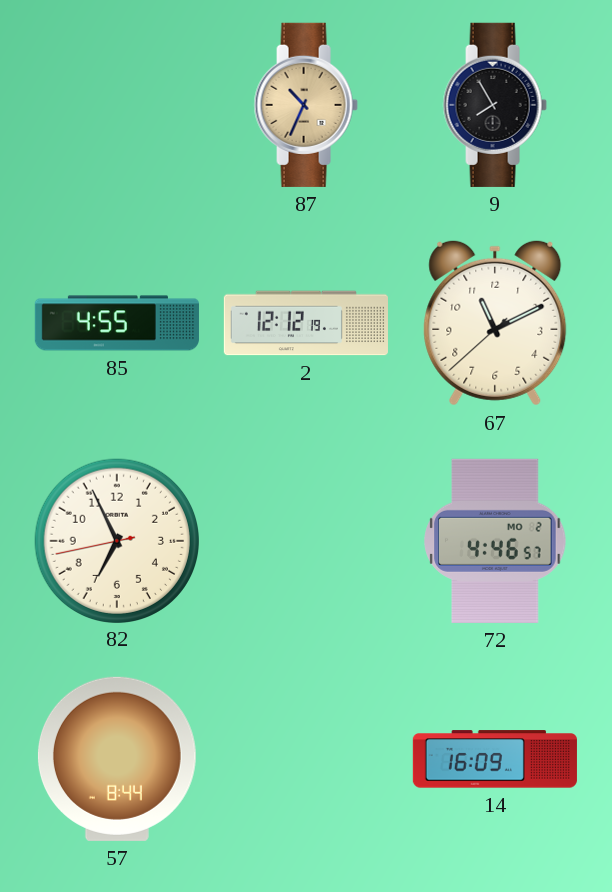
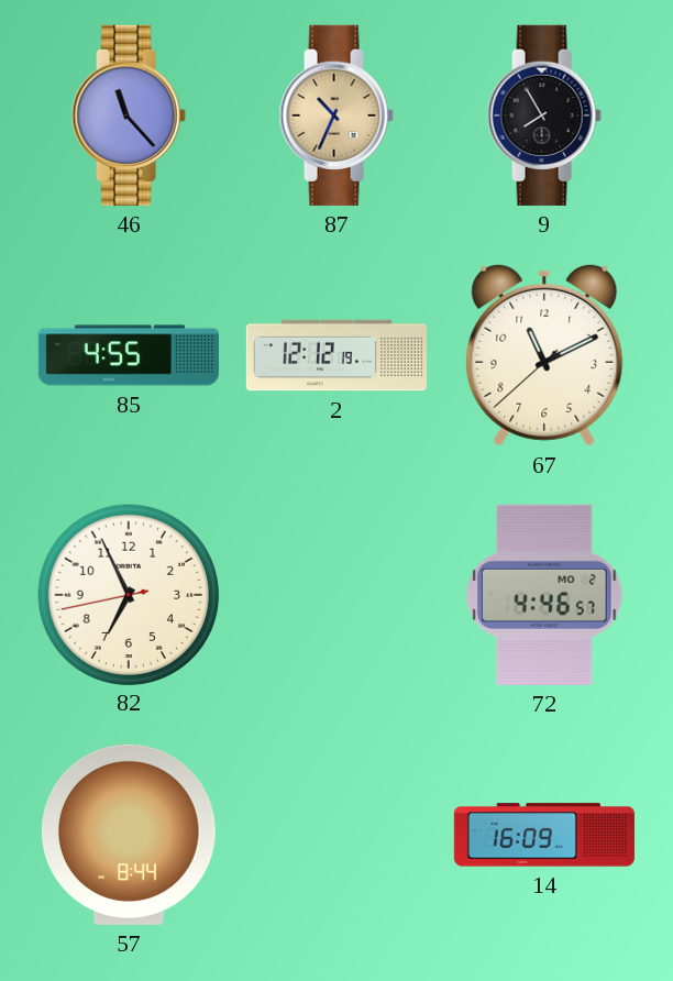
46: none -> 11:23 (129, 115)
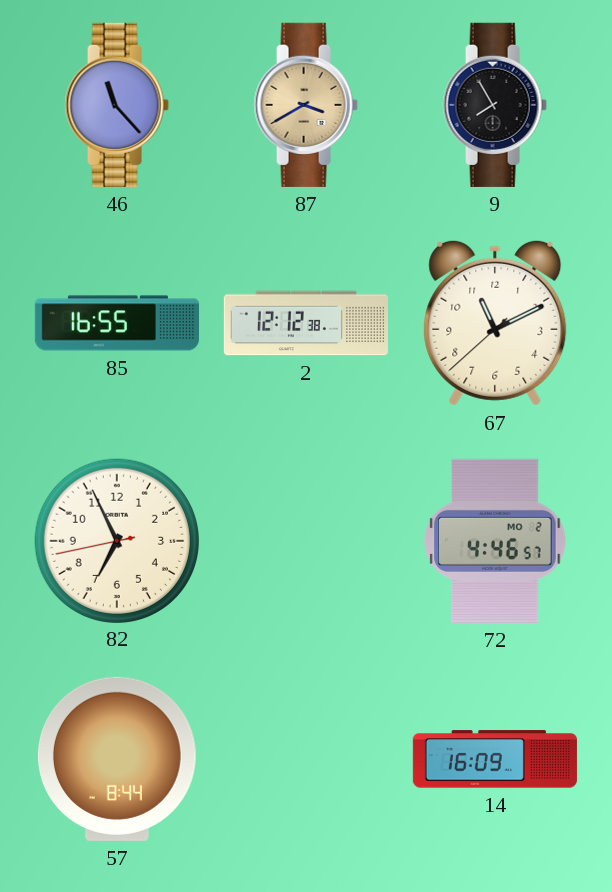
87: 10:34 -> 3:40 (306, 105)
85: 4:55 -> 16:55 (117, 323)
2: 12:12:19 -> 12:12:38 (306, 323)
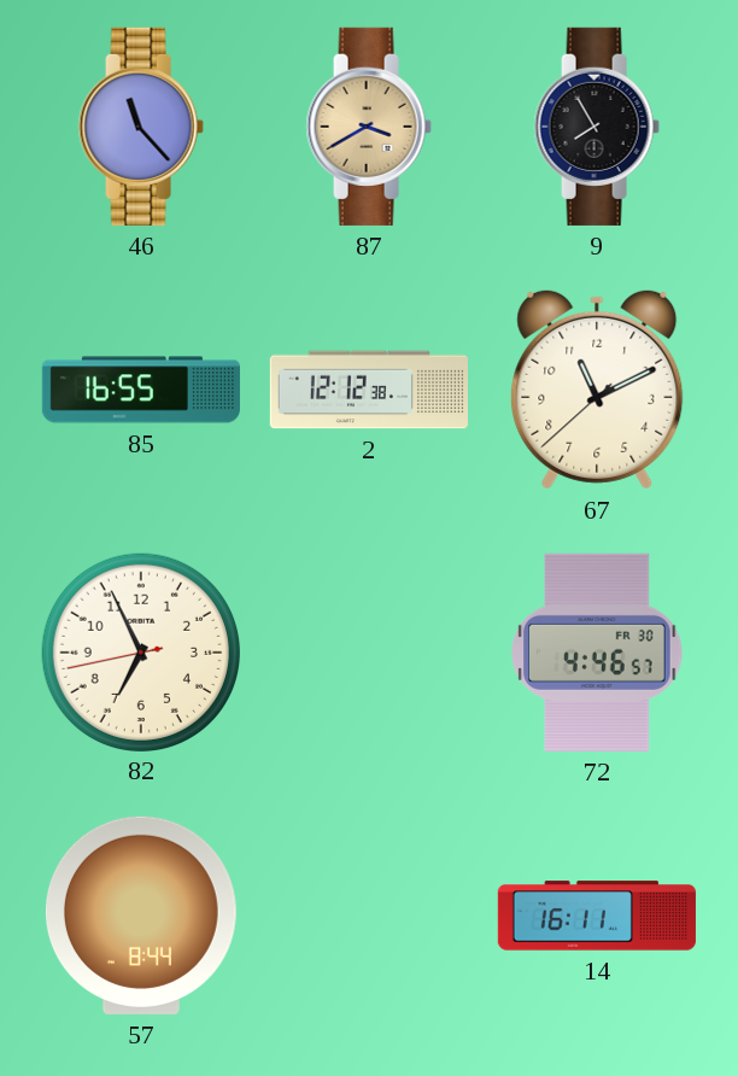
72 date: MO 2 -> FR 30 (597, 653)
14: 16:09 -> 16:11 (597, 916)
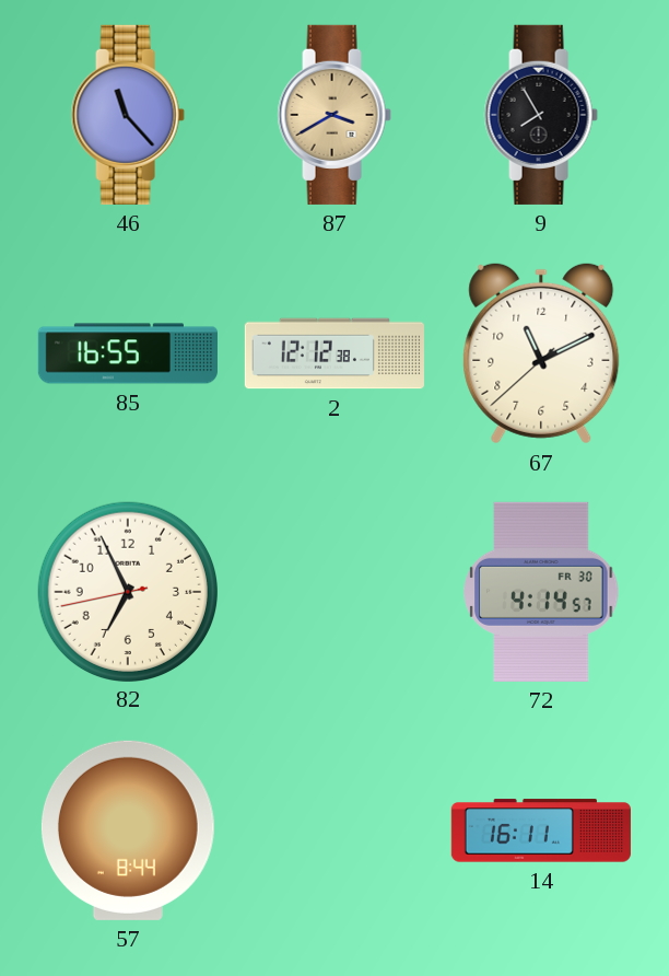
72: 4:46 -> 4:14 (541, 592)
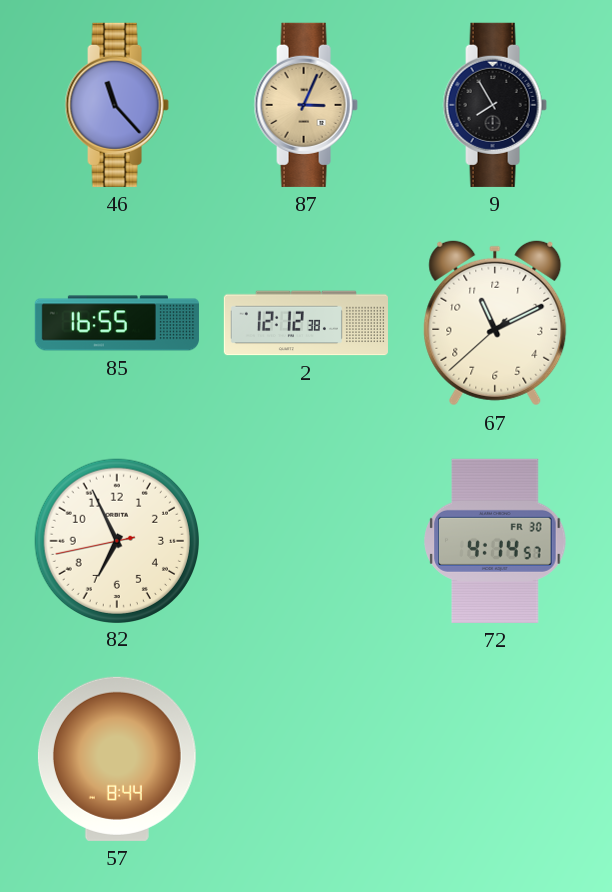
87: 3:40 -> 3:04 (306, 105)
14: 16:11 -> none (541, 830)
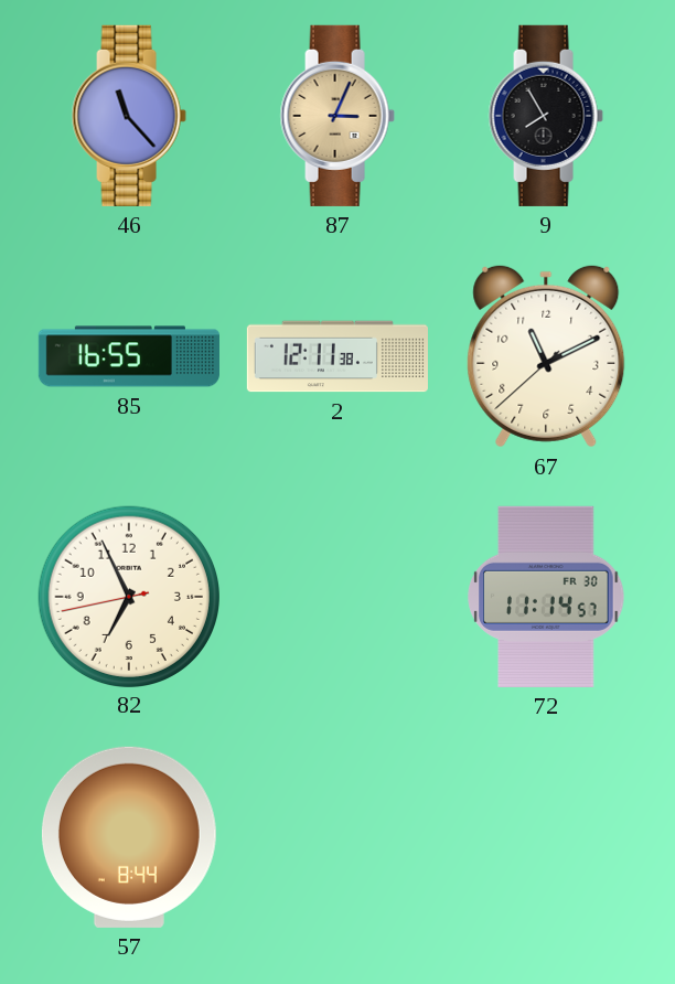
2: 12:12 -> 12:11 (337, 356)
72: 4:14 -> 11:14 (546, 597)
